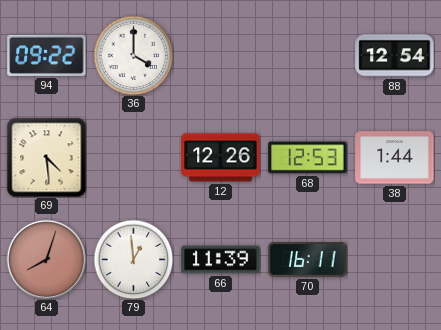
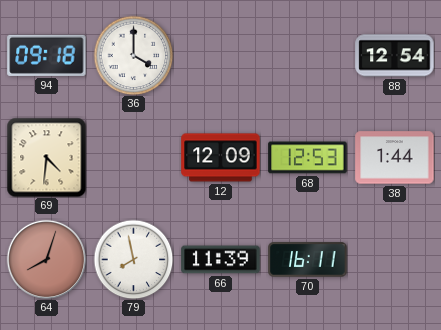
94: 09:22 -> 09:18 (47, 55)
69: 4:29 -> 4:31 (46, 157)
12: 12:26 -> 12:09 (221, 158)
79: 12:59 -> 7:58 (133, 259)
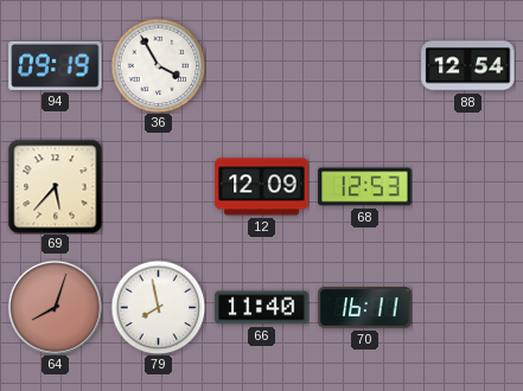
94: 09:18 -> 09:19 (56, 65)
36: 4:00 -> 3:55 (158, 65)
69: 4:31 -> 5:37 (55, 186)
38: 1:44 -> none (395, 158)
66: 11:39 -> 11:40 (262, 308)
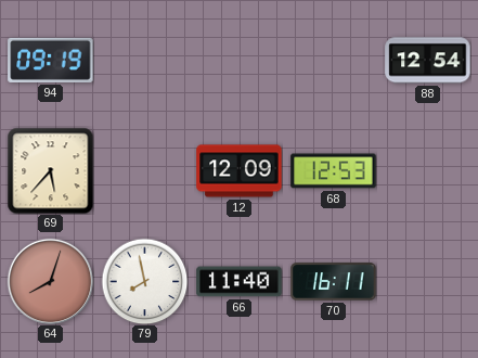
36: 3:55 -> none (158, 65)
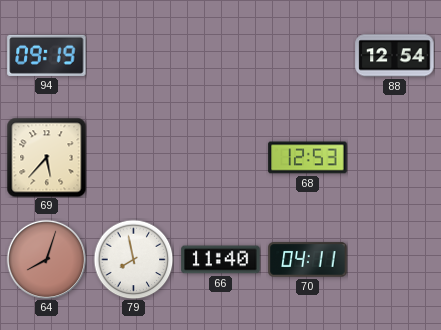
12: 12:09 -> none (240, 171)
70: 16:11 -> 04:11 (308, 260)
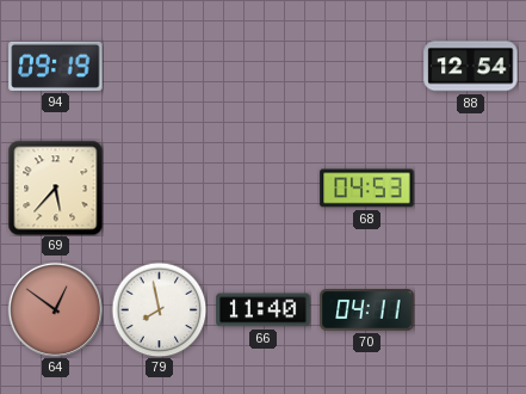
68: 12:53 -> 04:53 (367, 189)
64: 8:03 -> 12:51 (55, 309)
